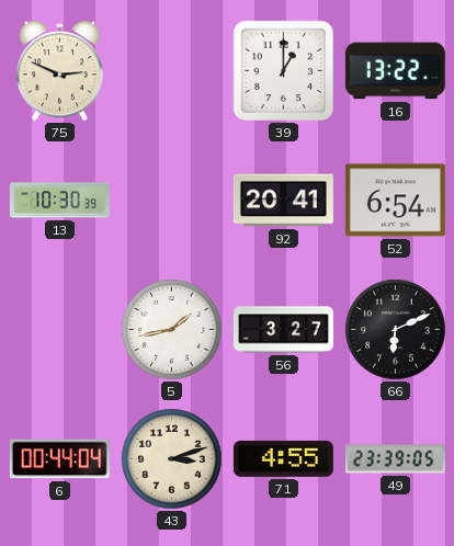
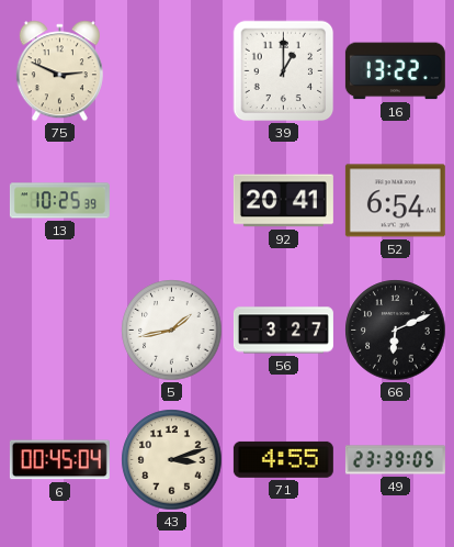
13: 10:30 -> 10:25 (59, 201)
6: 00:44 -> 00:45 (59, 460)
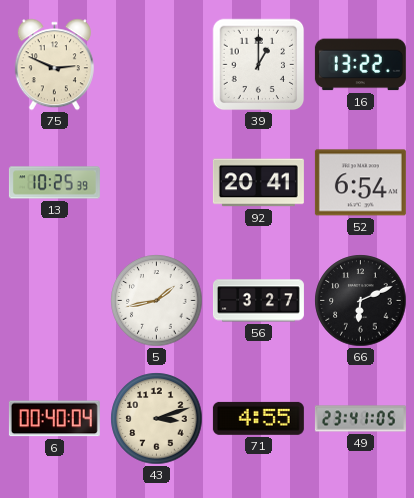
6: 00:45 -> 00:40 (54, 419)
49: 23:39 -> 23:41 (360, 419)
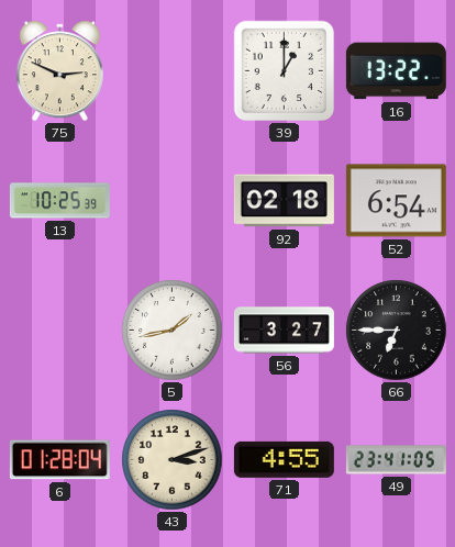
92: 20:41 -> 02:18 (284, 201)
66: 6:11 -> 6:45 (397, 331)
6: 00:40 -> 01:28 (59, 460)
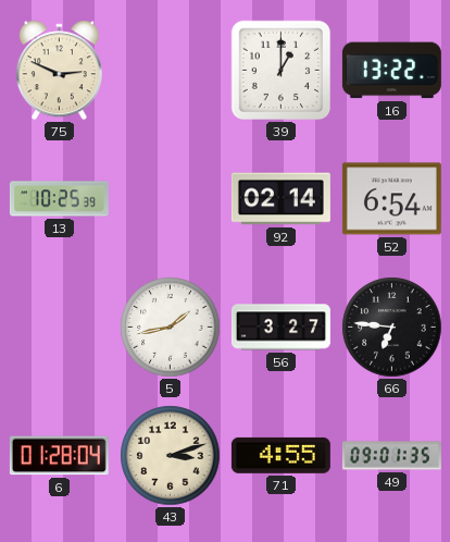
92: 02:18 -> 02:14 (280, 199)
66: 6:45 -> 6:46 (392, 328)
49: 23:41 -> 09:01 (391, 456)
